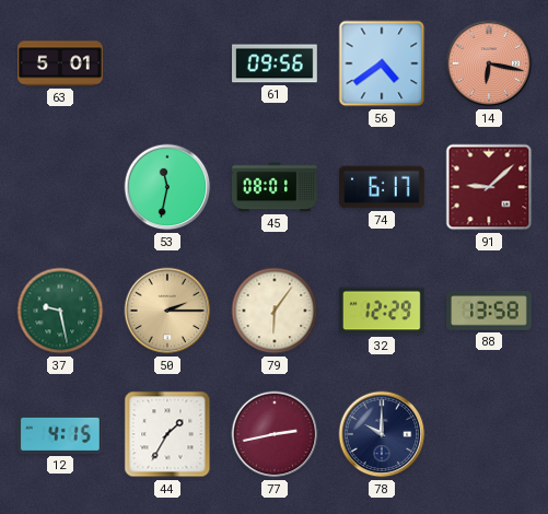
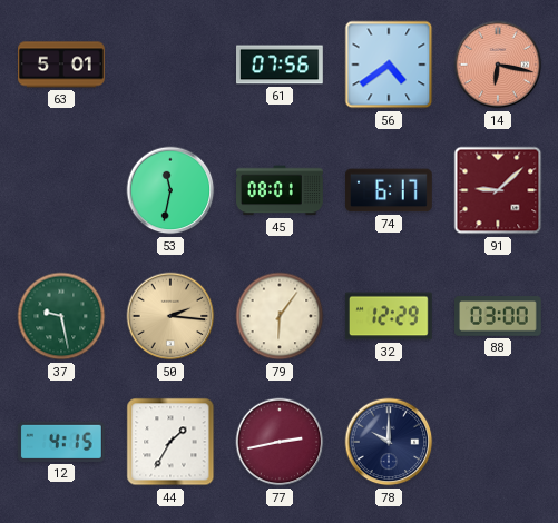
61: 09:56 -> 07:56 (281, 65)
50: 2:15 -> 2:16 (170, 316)
88: 13:58 -> 03:00 (499, 316)
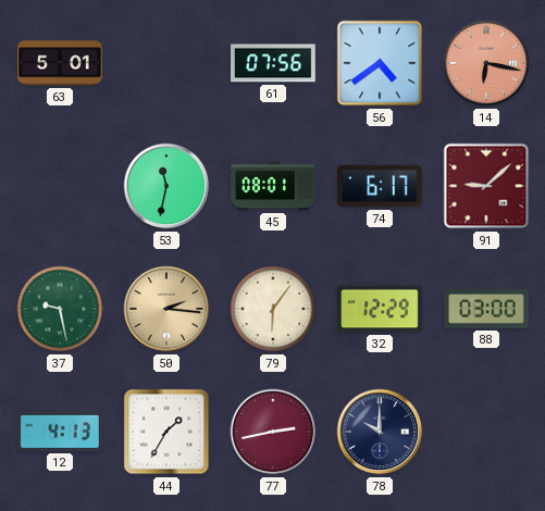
12: 4:15 -> 4:13 (60, 432)
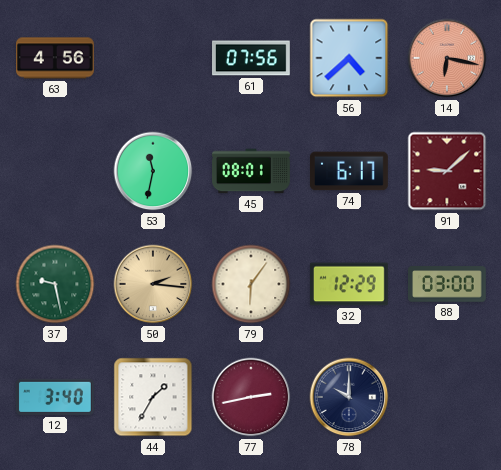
63: 5:01 -> 4:56 (56, 58)
56: 4:39 -> 4:38 (349, 58)
12: 4:13 -> 3:40 (55, 397)
